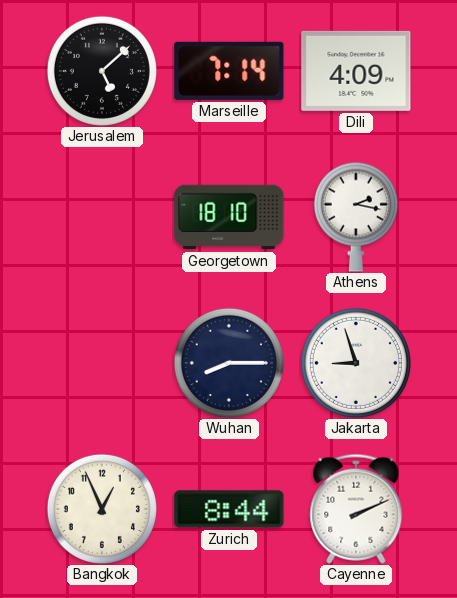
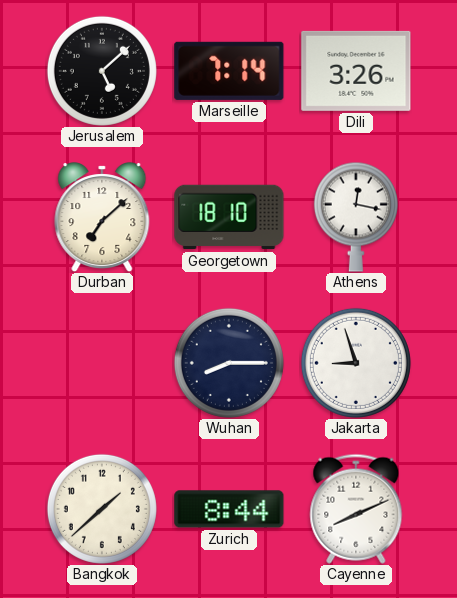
Dili: 4:09 -> 3:26 (356, 71)
Durban: none -> 7:08 (102, 217)
Athens: 2:17 -> 12:17 (356, 217)
Bangkok: 12:56 -> 1:38 (102, 509)
Cayenne: 2:11 -> 8:11 (356, 509)
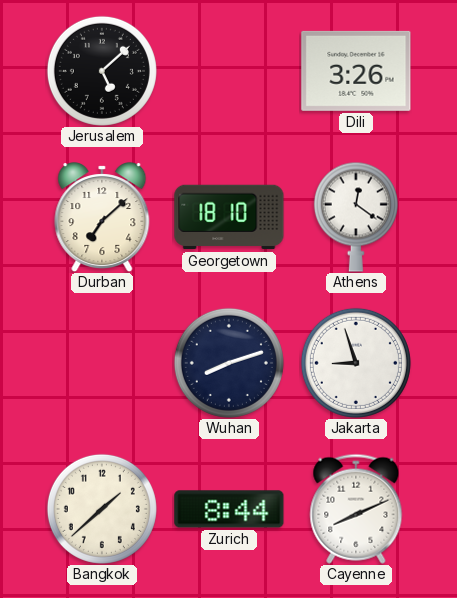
Marseille: 7:14 -> none (229, 71)
Athens: 12:17 -> 12:21 (356, 217)
Wuhan: 8:15 -> 8:12 (229, 363)
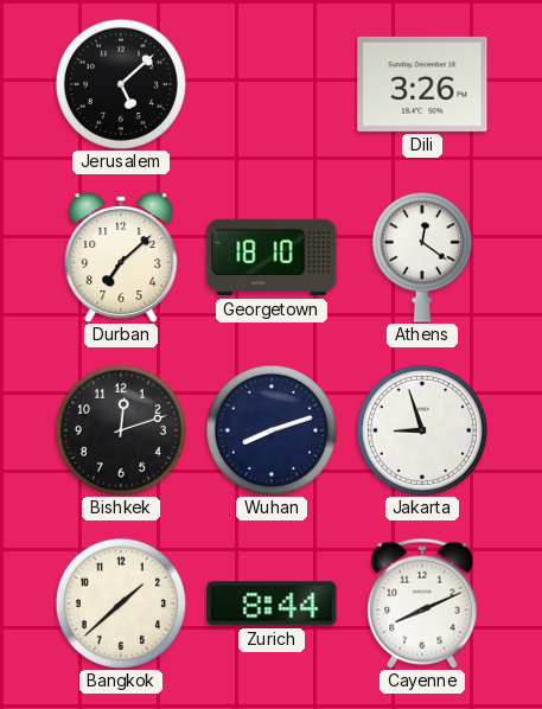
Bishkek: none -> 12:12 (121, 430)
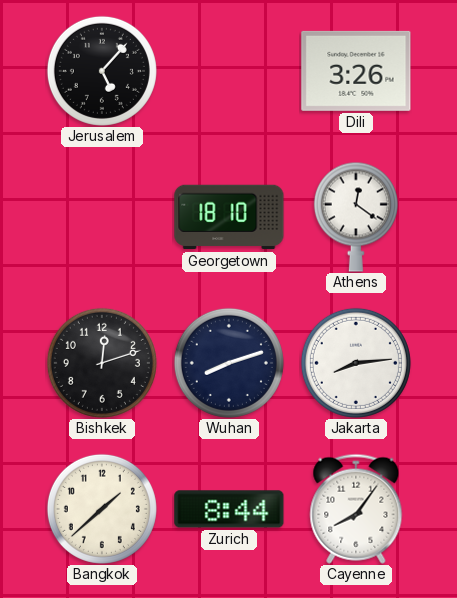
Jerusalem: 5:08 -> 5:07 (102, 71)
Durban: 7:08 -> none (121, 257)
Jakarta: 8:57 -> 8:14 (356, 363)
Cayenne: 8:11 -> 8:06 (356, 509)
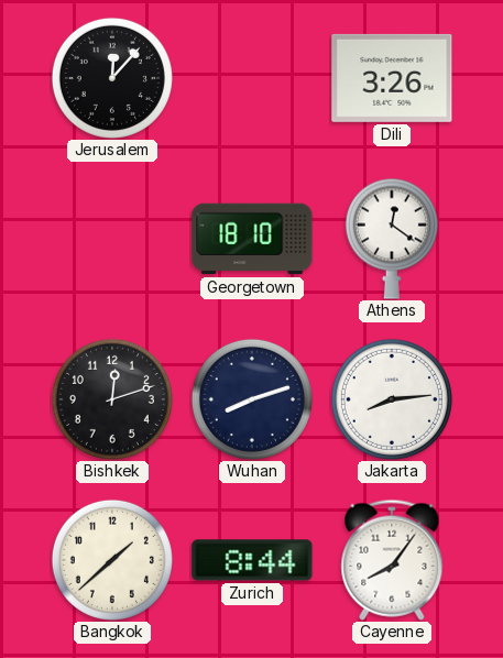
Jerusalem: 5:07 -> 12:07 (112, 78)
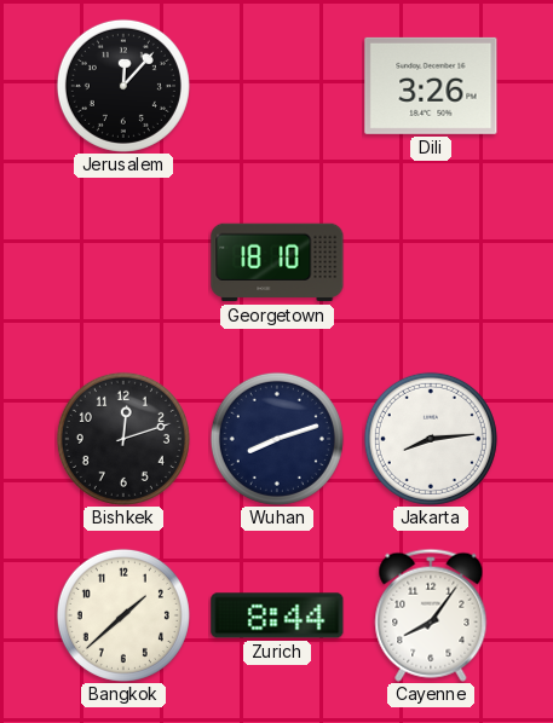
Athens: 12:21 -> none (392, 239)
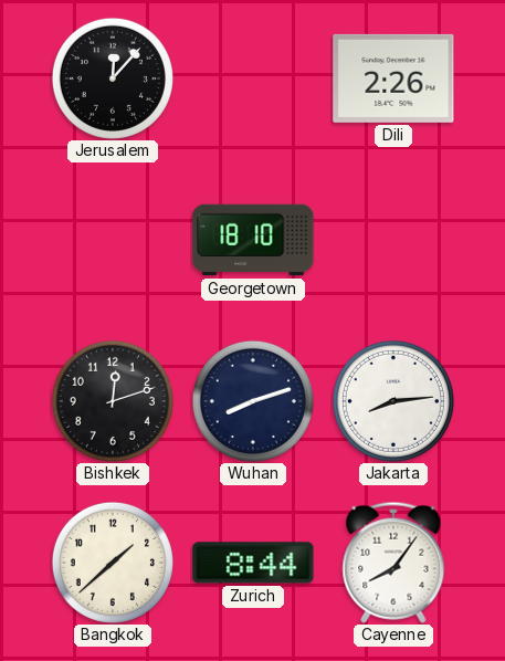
Dili: 3:26 -> 2:26 (393, 78)
